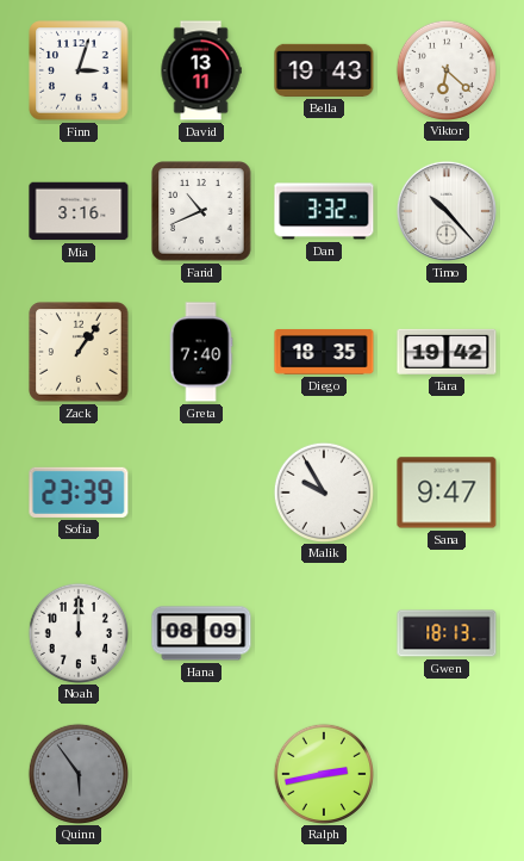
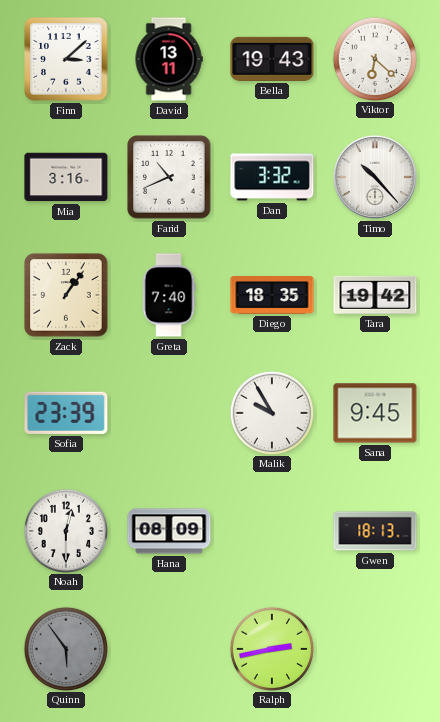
Finn: 3:03 -> 3:08 (66, 59)
Sana: 9:47 -> 9:45 (375, 413)
Noah: 12:00 -> 12:30 (65, 530)
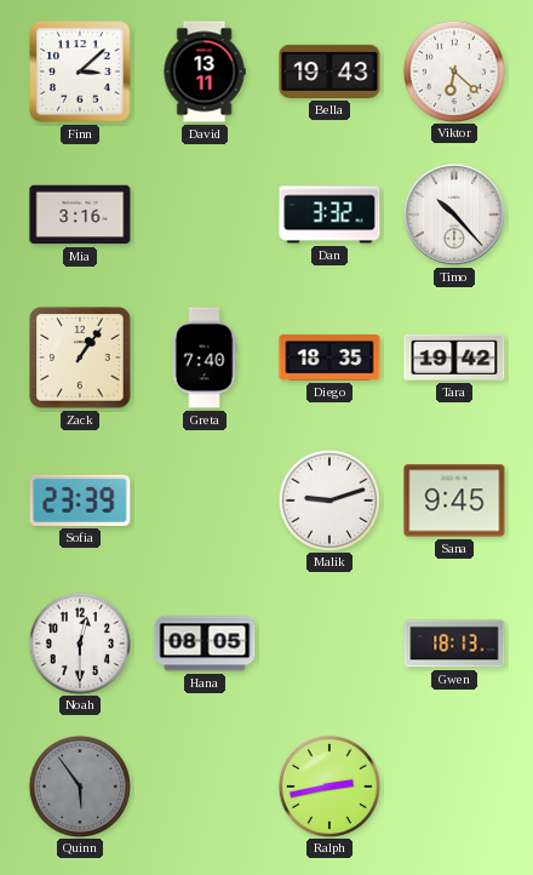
Farid: 10:41 -> none (169, 177)
Malik: 9:55 -> 9:12 (328, 499)
Hana: 08:09 -> 08:05 (205, 644)
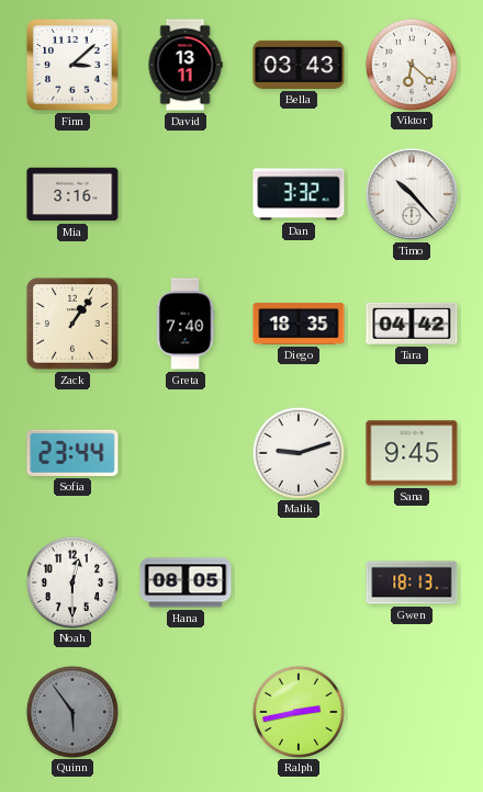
Bella: 19:43 -> 03:43 (299, 65)
Tara: 19:42 -> 04:42 (412, 324)
Sofia: 23:39 -> 23:44 (72, 453)
